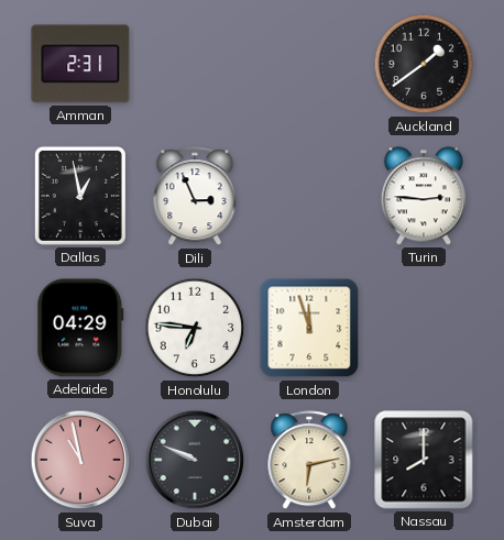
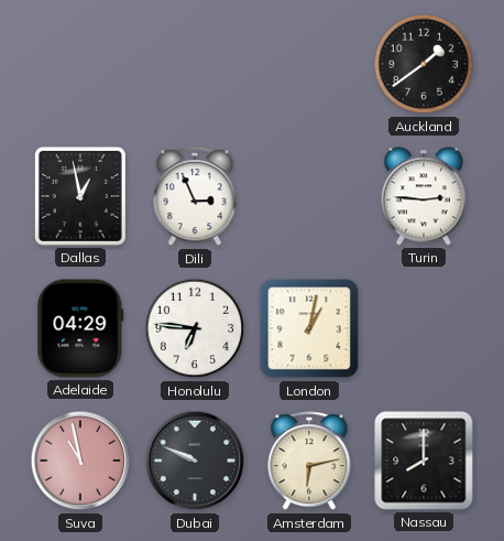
Amman: 2:31 -> none (80, 64)
London: 11:57 -> 1:02 (309, 328)
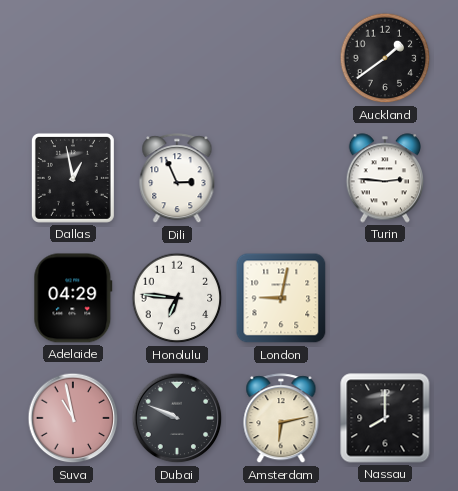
London: 1:02 -> 9:02 (281, 298)
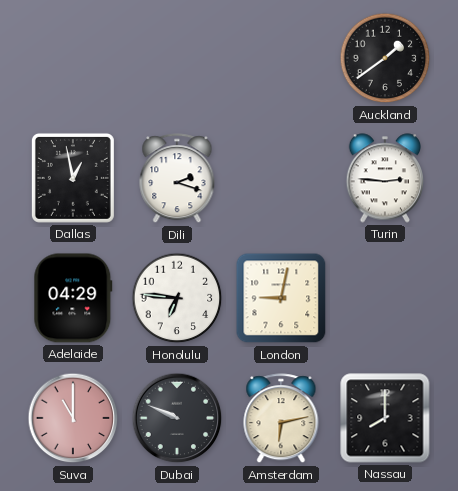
Dili: 2:56 -> 2:18 (177, 179)
Suva: 10:58 -> 11:00 (73, 418)
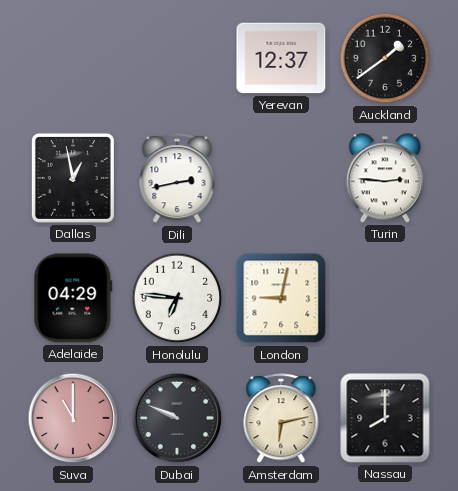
Yerevan: none -> 12:37 (281, 58)
Dili: 2:18 -> 2:43 (177, 179)
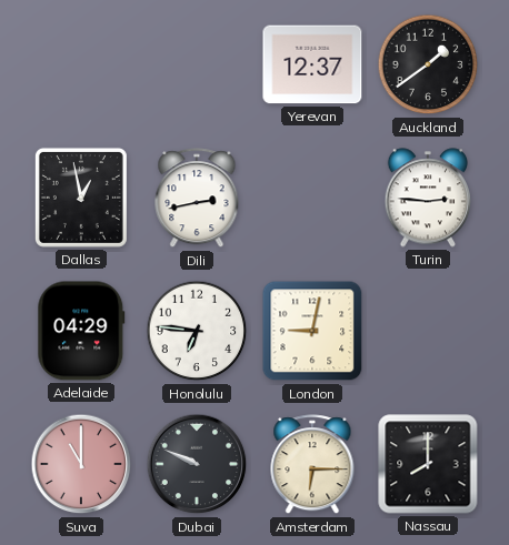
Amsterdam: 6:13 -> 6:15 (312, 465)
